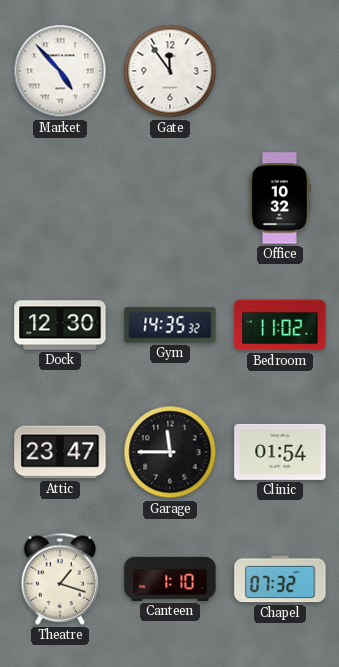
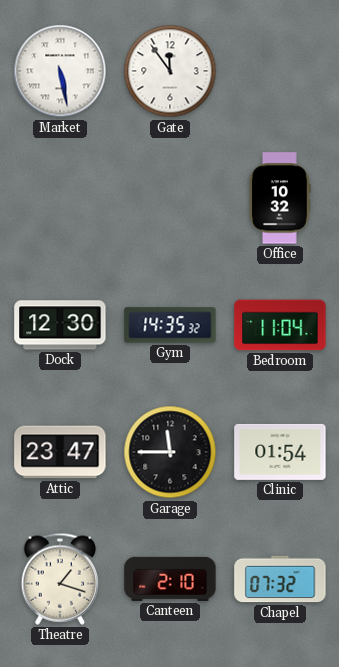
Market: 4:53 -> 5:28 (60, 71)
Bedroom: 11:02 -> 11:04 (280, 325)
Canteen: 1:10 -> 2:10 (170, 579)
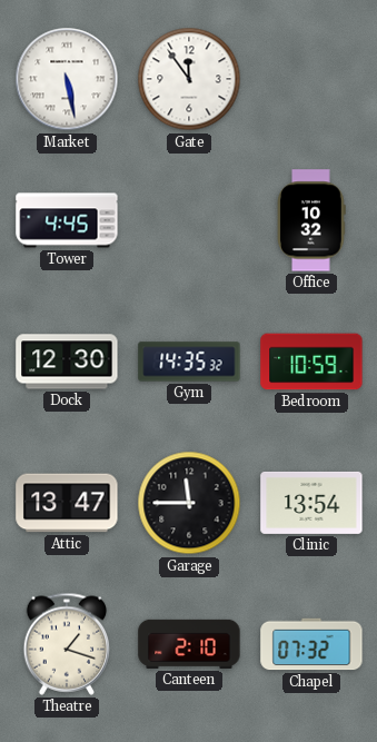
Tower: none -> 4:45 (67, 220)
Bedroom: 11:04 -> 10:59 (311, 362)
Attic: 23:47 -> 13:47 (67, 503)
Clinic: 01:54 -> 13:54 (311, 503)
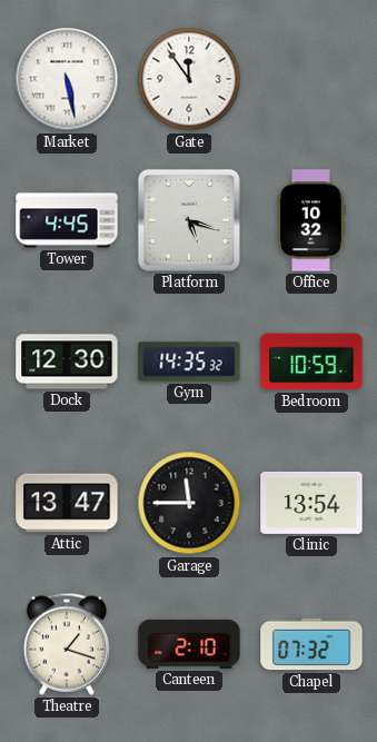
Platform: none -> 5:18 (189, 220)
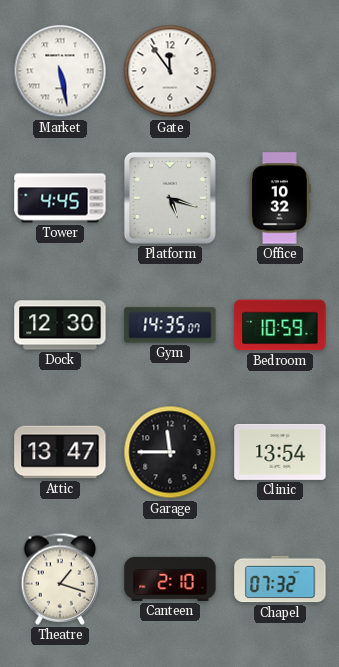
Gym: 14:35:32 -> 14:35:07 (170, 325)
